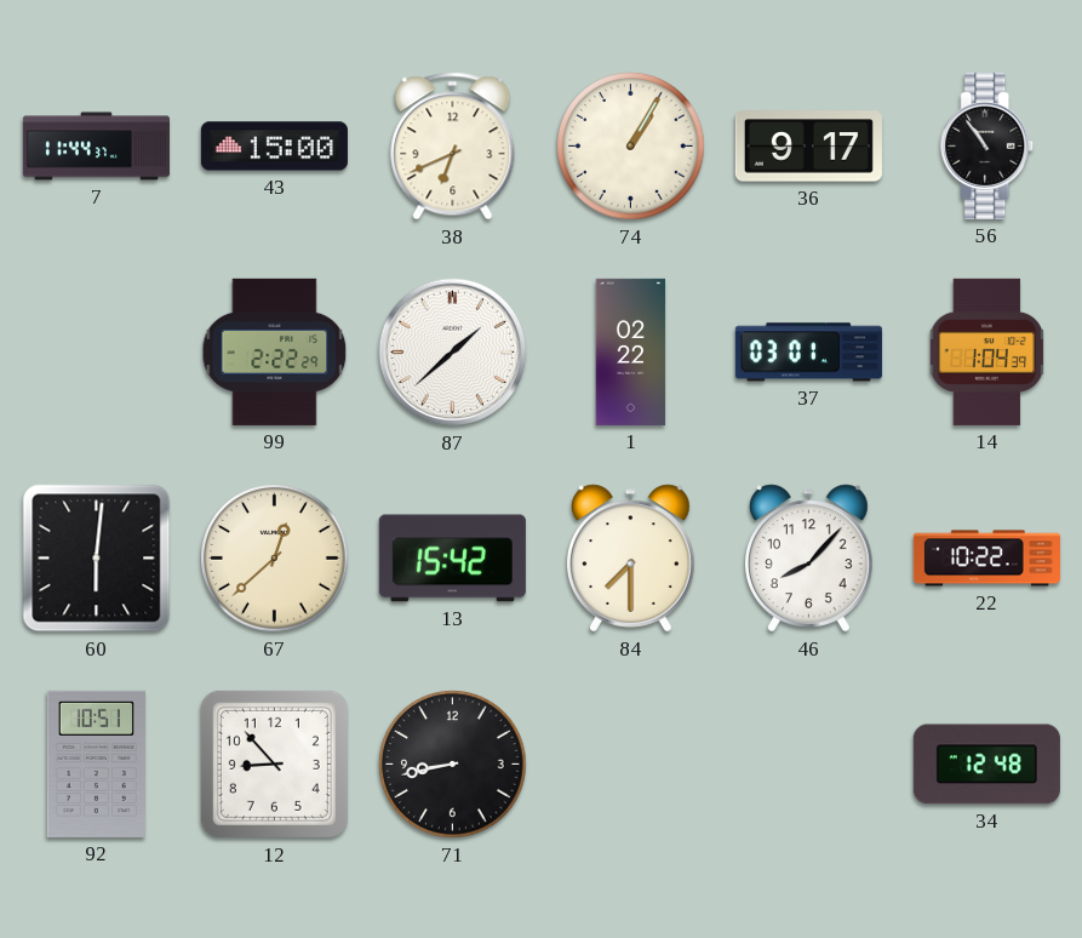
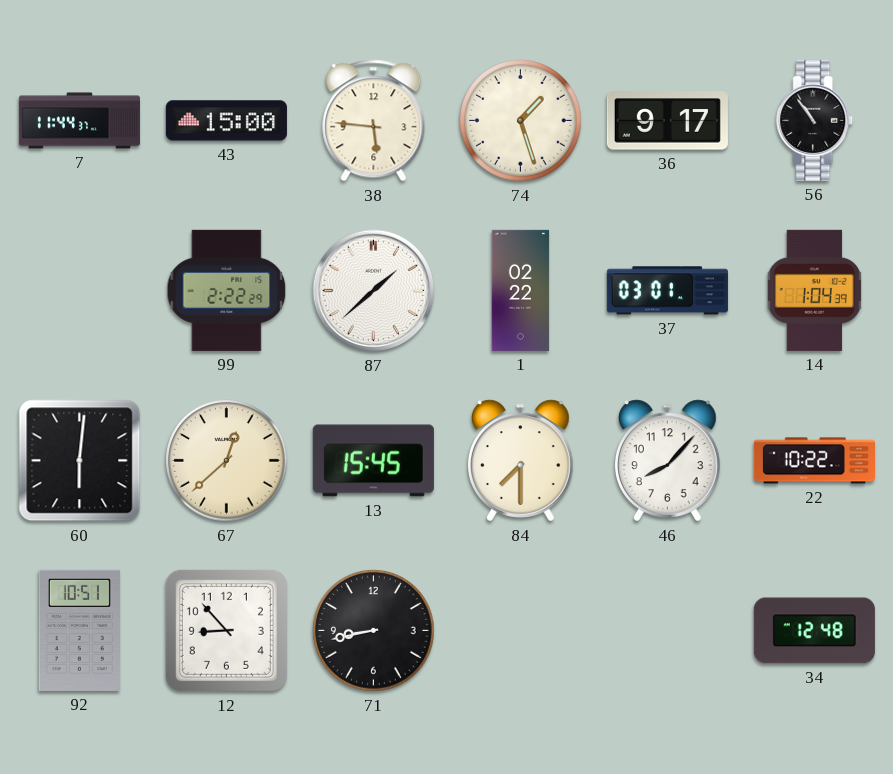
38: 6:41 -> 5:46 (374, 121)
74: 1:05 -> 1:27 (521, 121)
13: 15:42 -> 15:45 (373, 461)
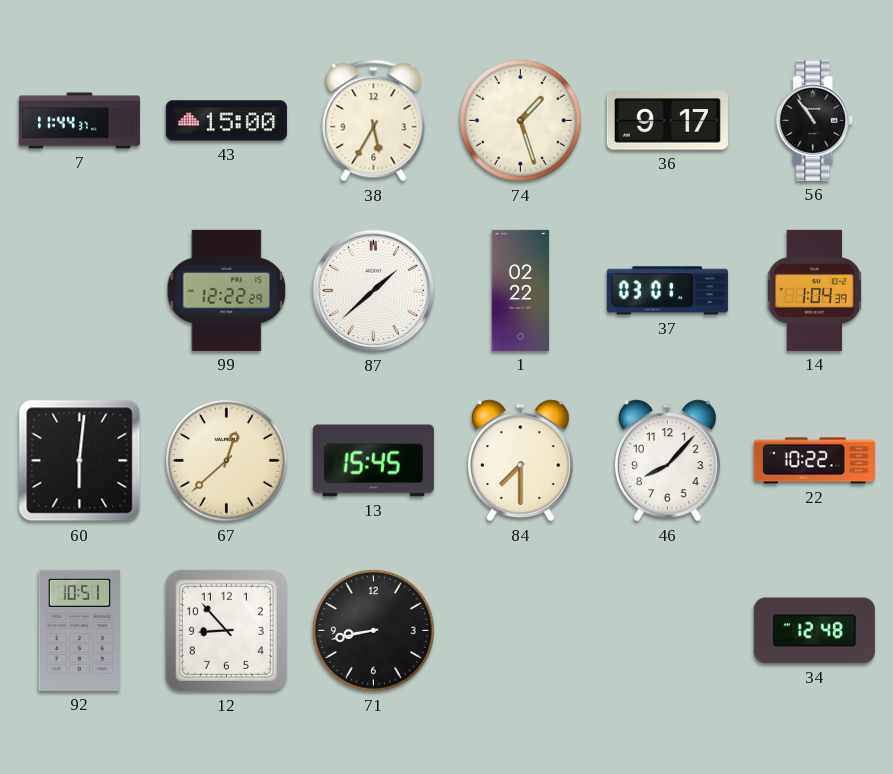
38: 5:46 -> 5:35 (374, 121)
99: 2:22 -> 12:22 (227, 290)
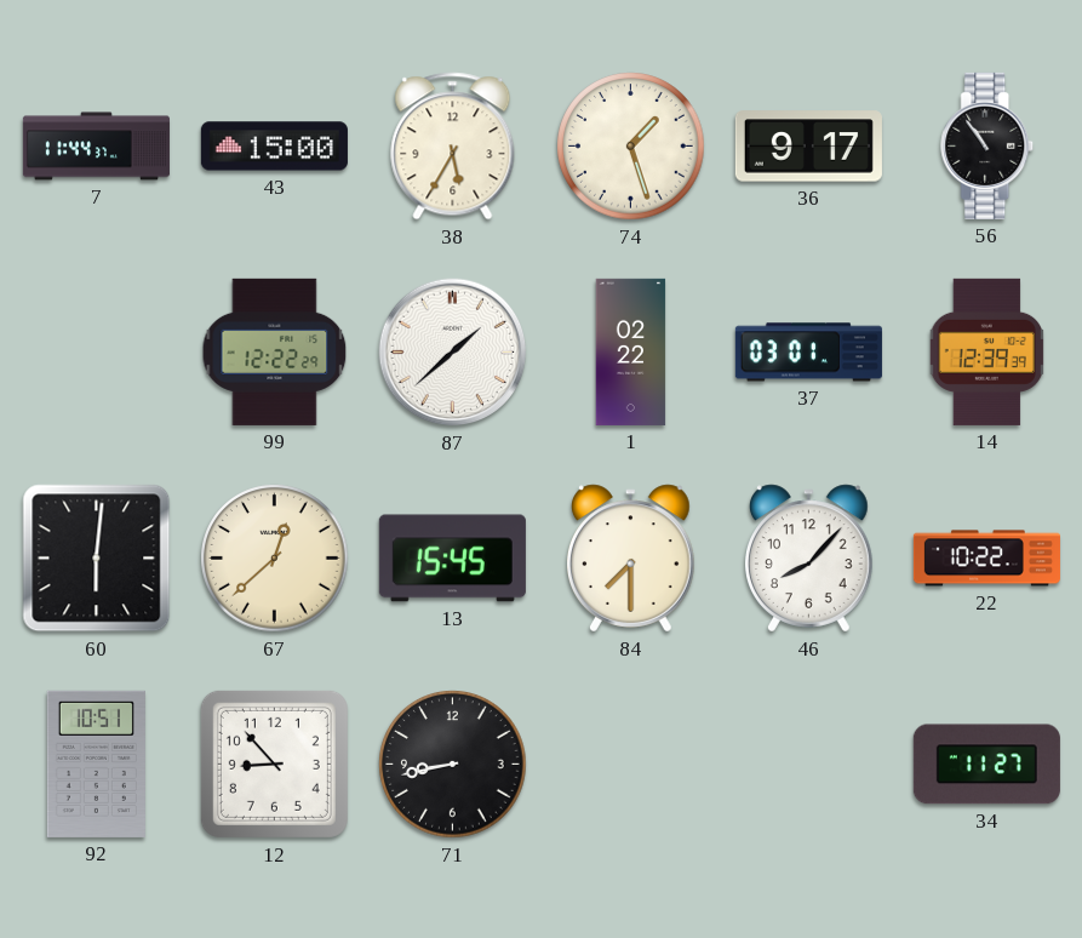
14: 1:04 -> 12:39 (986, 351)
34: 12:48 -> 11:27 (986, 765)
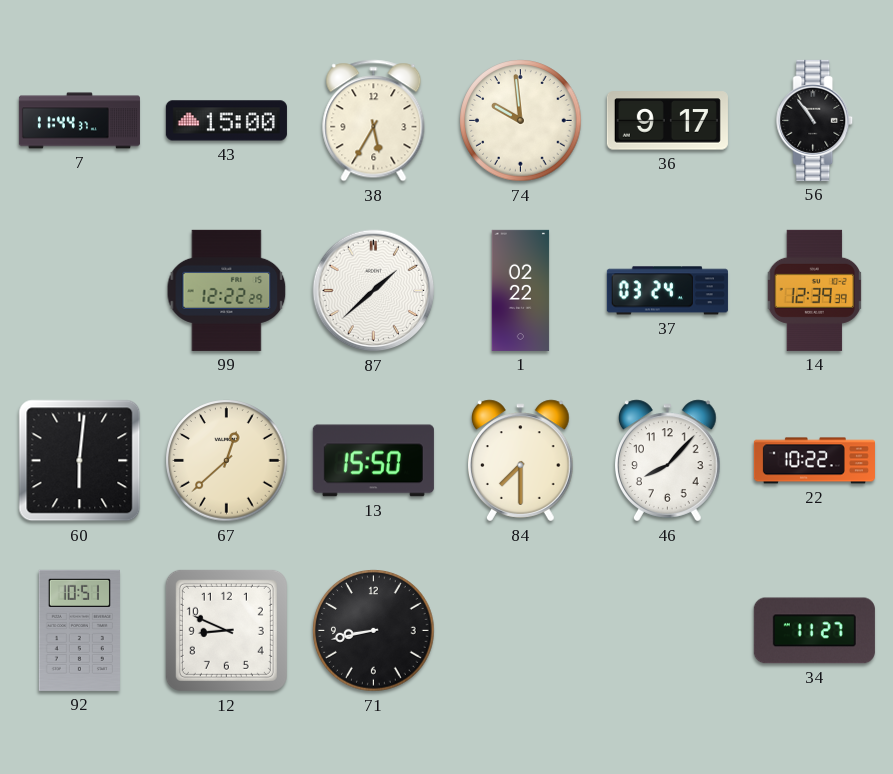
74: 1:27 -> 9:59 (521, 121)
37: 03:01 -> 03:24 (667, 291)
13: 15:45 -> 15:50 (373, 461)
12: 8:53 -> 8:49 (226, 630)
